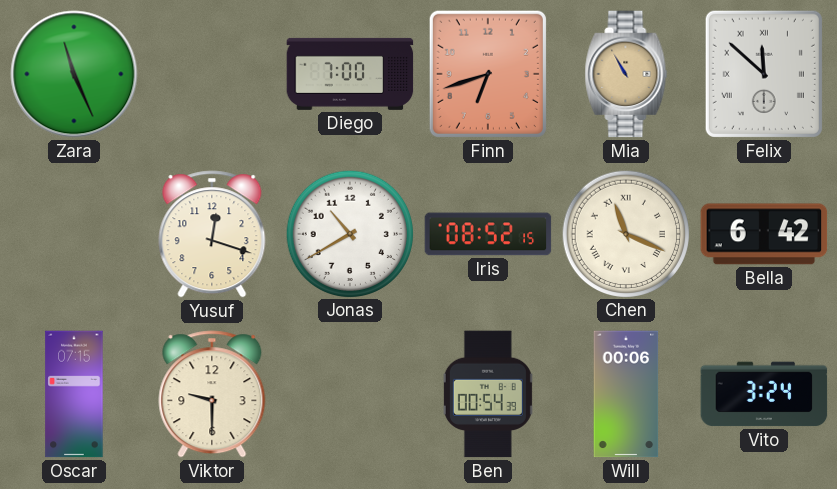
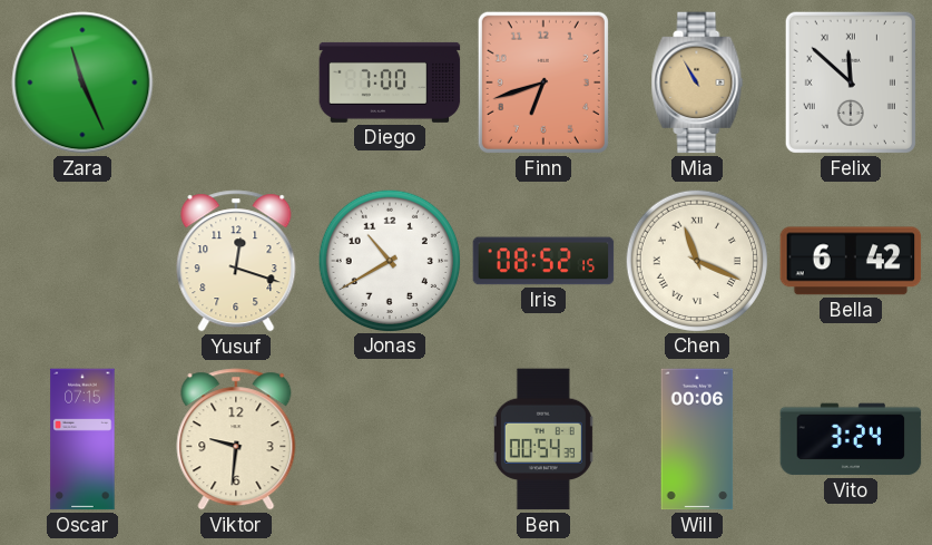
Viktor: 9:30 -> 9:31 (236, 439)
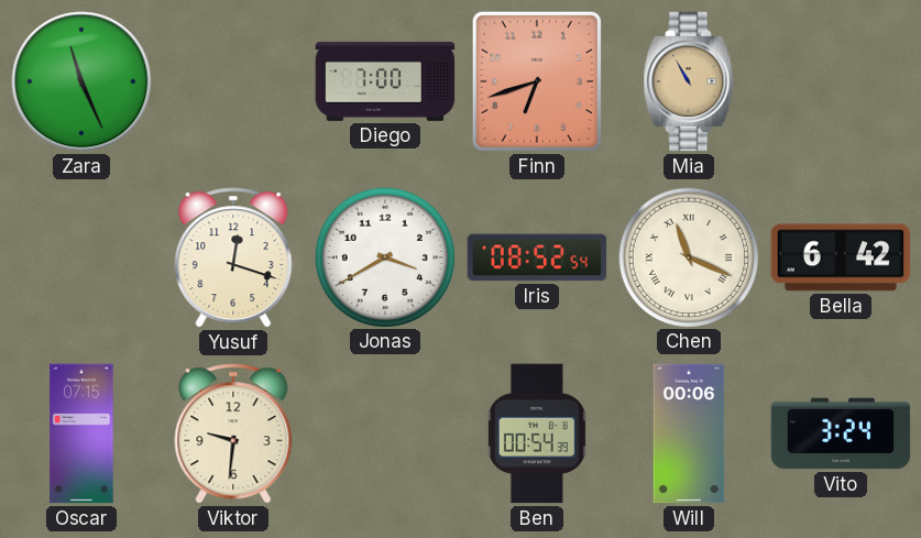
Felix: 11:52 -> none (851, 82)
Jonas: 10:40 -> 3:40 (384, 256)
Iris: 08:52:15 -> 08:52:54 (537, 257)
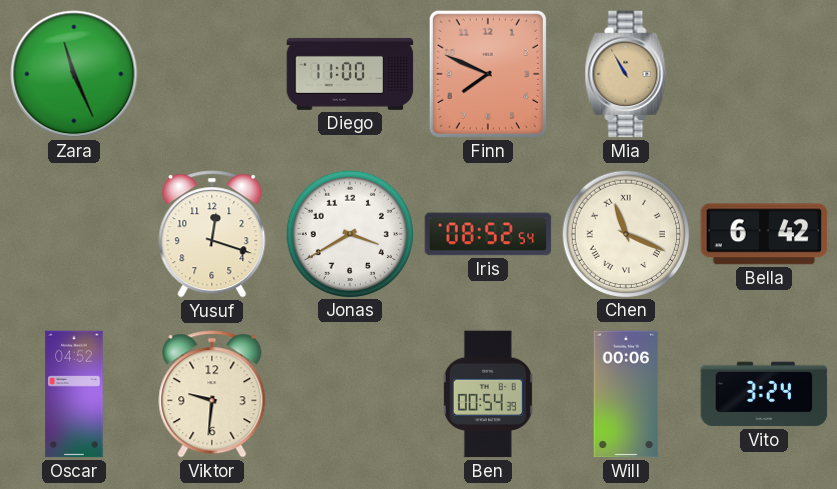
Diego: 7:00 -> 11:00 (350, 74)
Finn: 6:42 -> 7:49 (488, 74)
Oscar: 07:15 -> 04:52 (74, 394)
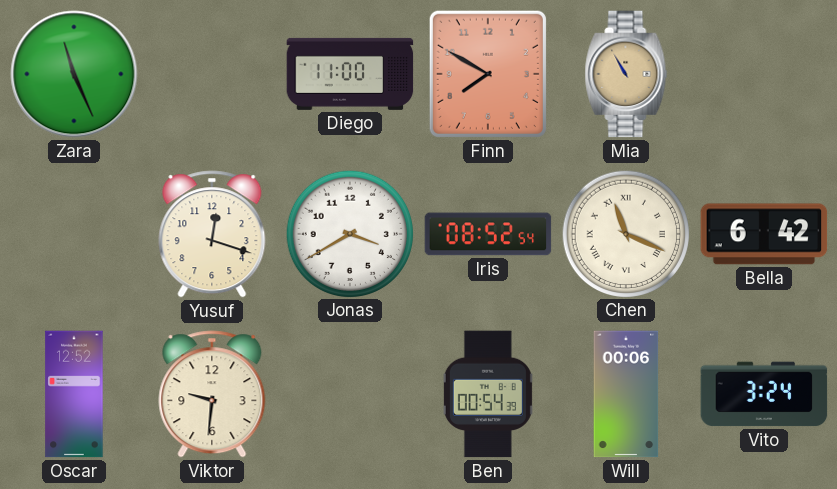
Finn: 7:49 -> 7:50 (488, 74)
Oscar: 04:52 -> 12:52 (74, 394)
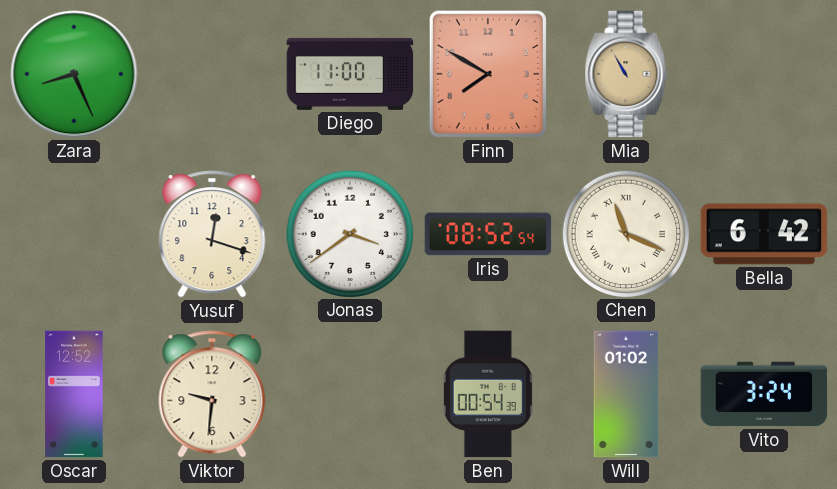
Zara: 11:26 -> 8:26 (74, 74)
Jonas: 3:40 -> 3:39 (349, 233)
Will: 00:06 -> 01:02 (626, 394)
